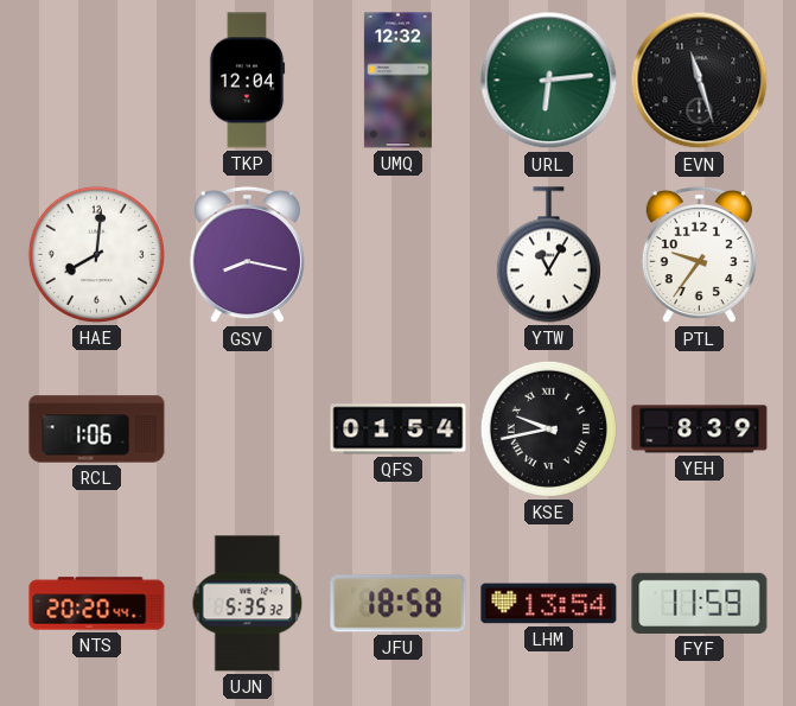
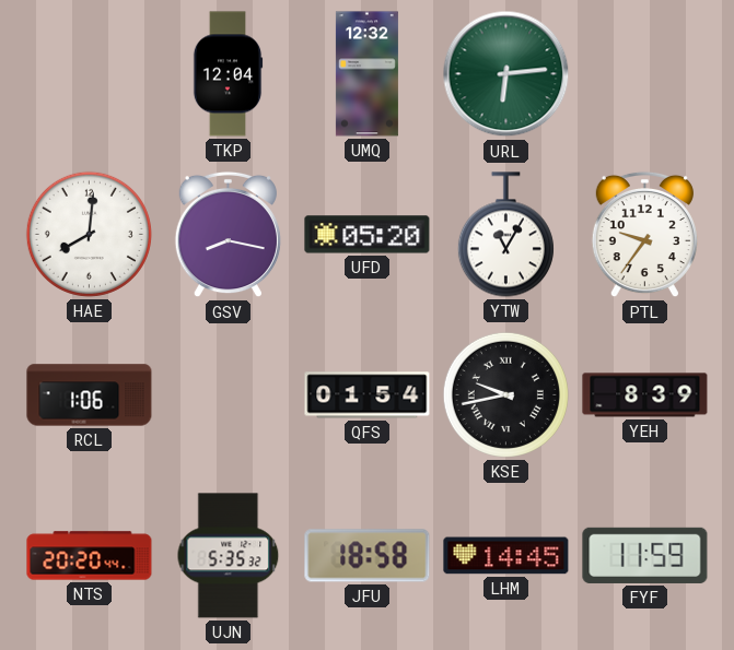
EVN: 11:27 -> none (700, 81)
UFD: none -> 05:20 (368, 235)
LHM: 13:54 -> 14:45 (506, 556)
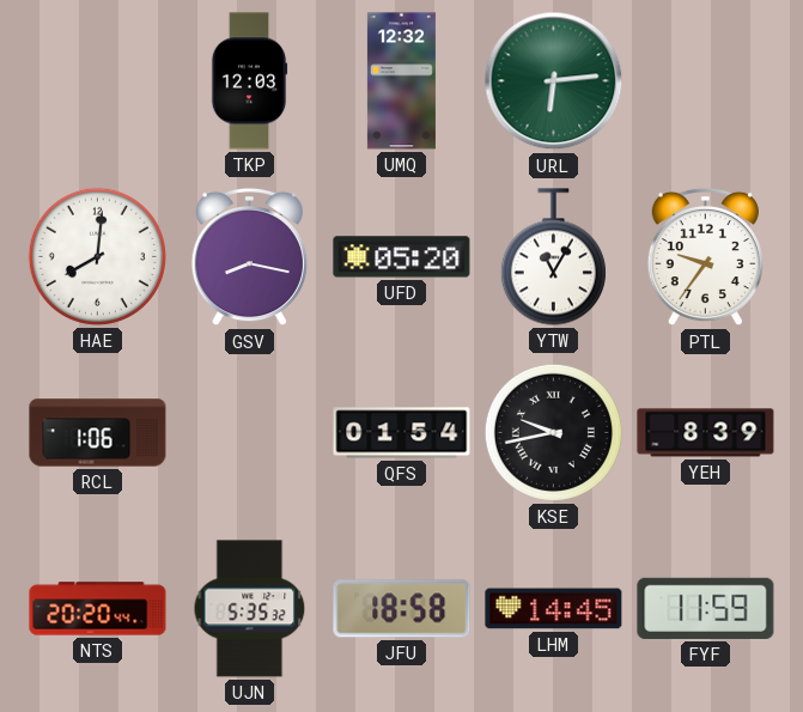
TKP: 12:04 -> 12:03 (249, 81)
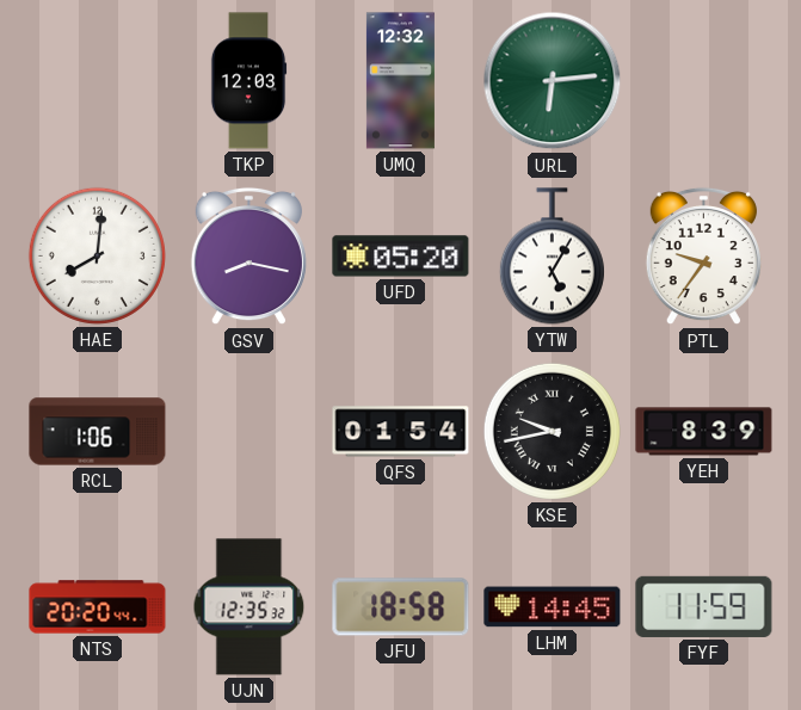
YTW: 11:05 -> 5:05 (552, 257)
UJN: 5:35 -> 12:35 (249, 607)
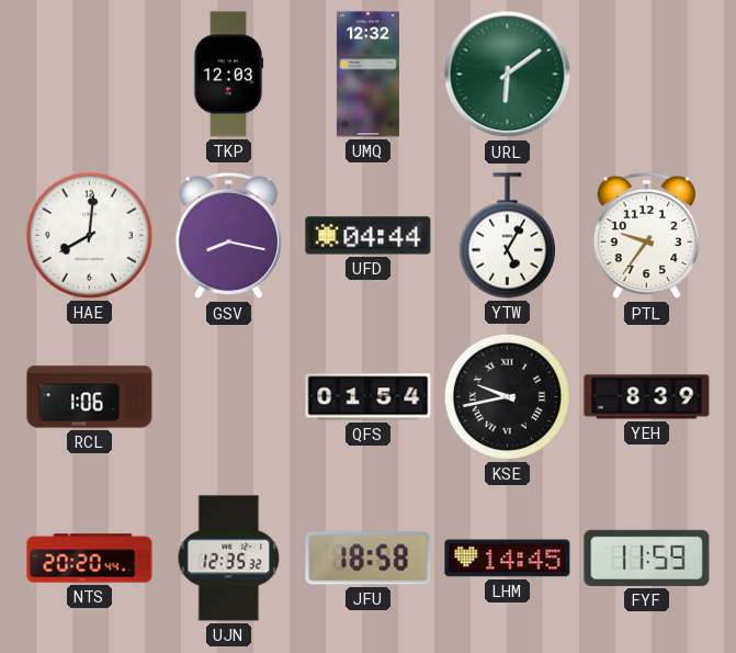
URL: 6:14 -> 6:09 (508, 75)
UFD: 05:20 -> 04:44 (369, 236)
